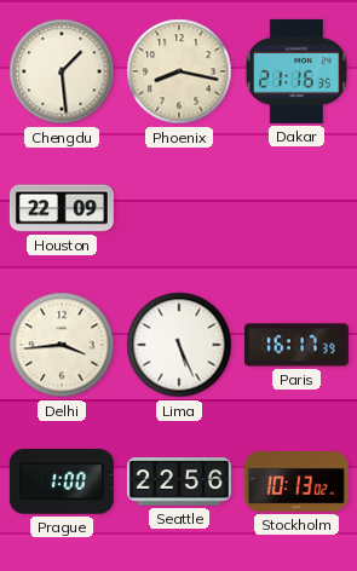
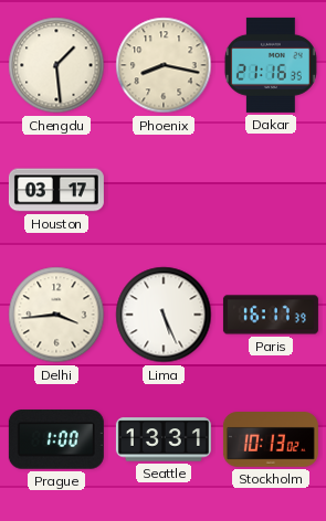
Houston: 22:09 -> 03:17 (56, 190)
Seattle: 22:56 -> 13:31 (164, 439)
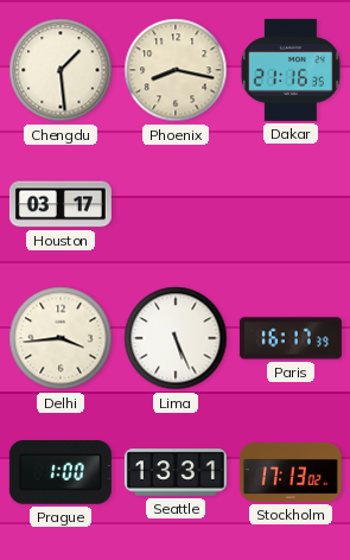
Stockholm: 10:13 -> 17:13 (291, 473)
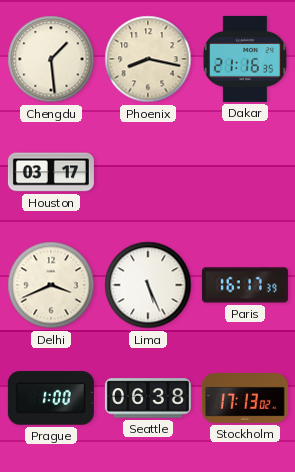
Delhi: 3:44 -> 3:41 (51, 285)
Seattle: 13:31 -> 06:38 (148, 398)
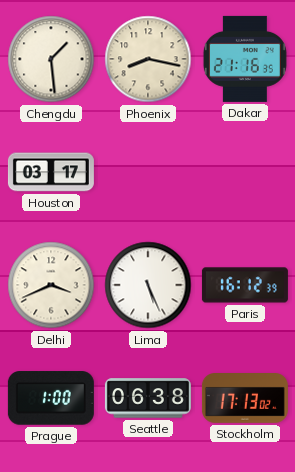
Paris: 16:17 -> 16:12 (245, 285)
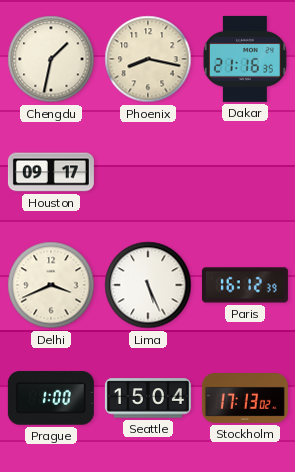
Chengdu: 1:29 -> 1:32 (51, 59)
Houston: 03:17 -> 09:17 (51, 172)
Seattle: 06:38 -> 15:04 (148, 398)
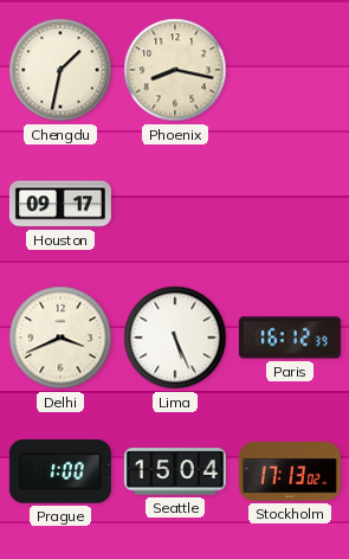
Dakar: 21:16 -> none (245, 59)
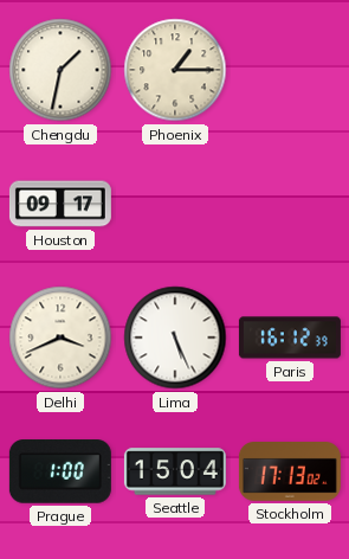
Phoenix: 8:17 -> 1:15 (175, 70)
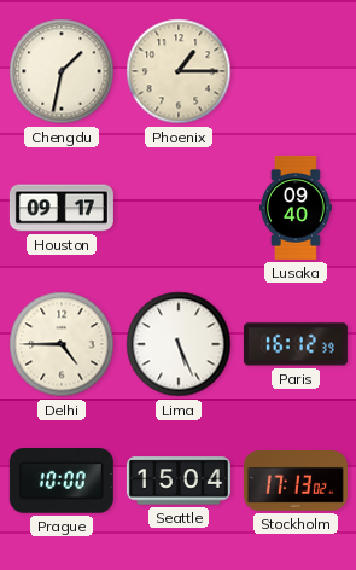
Lusaka: none -> 09:40 (296, 208)
Delhi: 3:41 -> 4:45 (62, 344)
Prague: 1:00 -> 10:00 (62, 481)
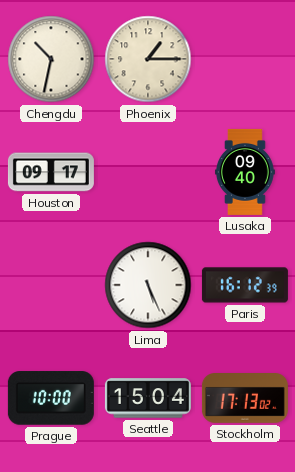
Chengdu: 1:32 -> 10:32 (51, 59)
Delhi: 4:45 -> none (62, 344)
